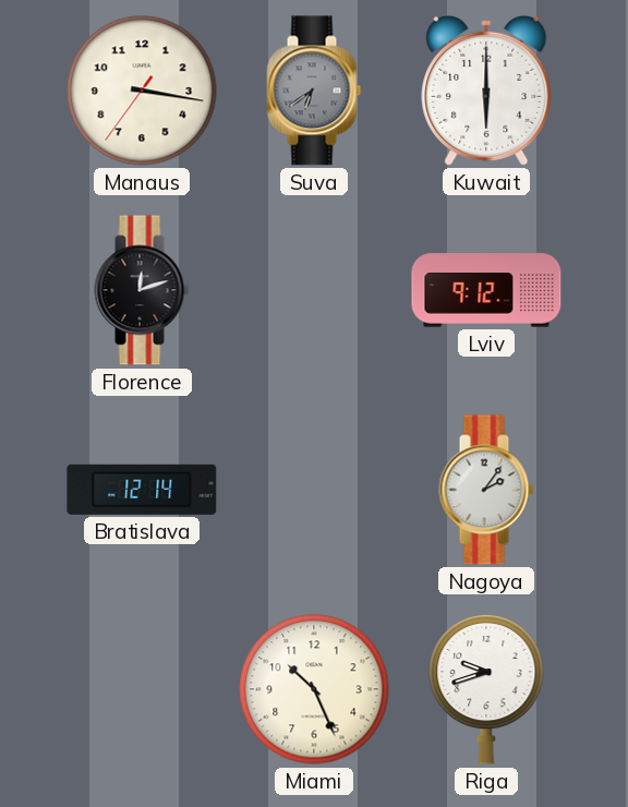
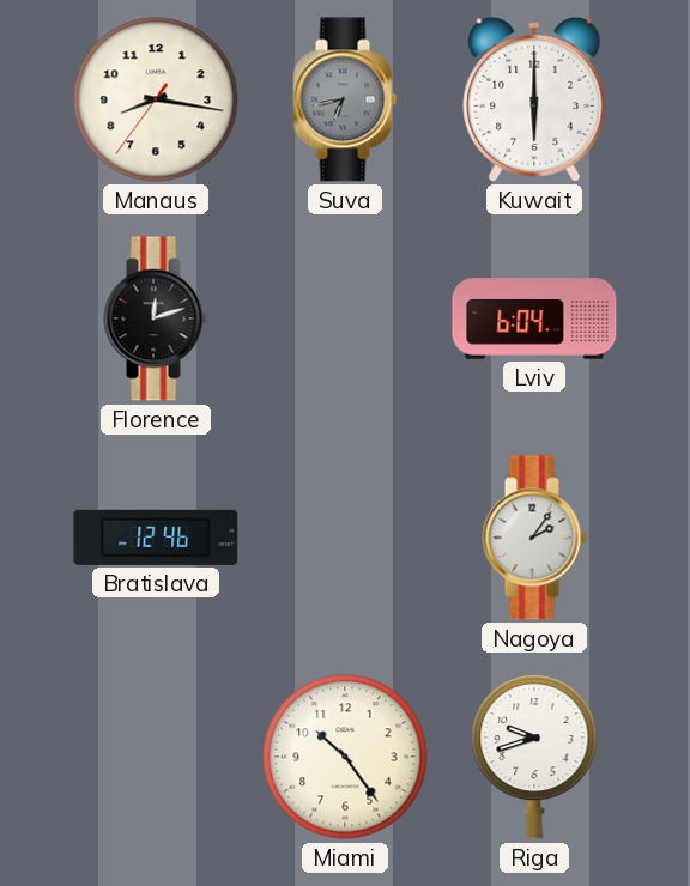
Manaus: 3:16 -> 8:16 (156, 99)
Suva: 6:39 -> 6:43 (345, 99)
Lviv: 9:12 -> 6:04 (534, 318)
Bratislava: 12:14 -> 12:46 (156, 538)
Miami: 10:26 -> 10:24 (345, 757)
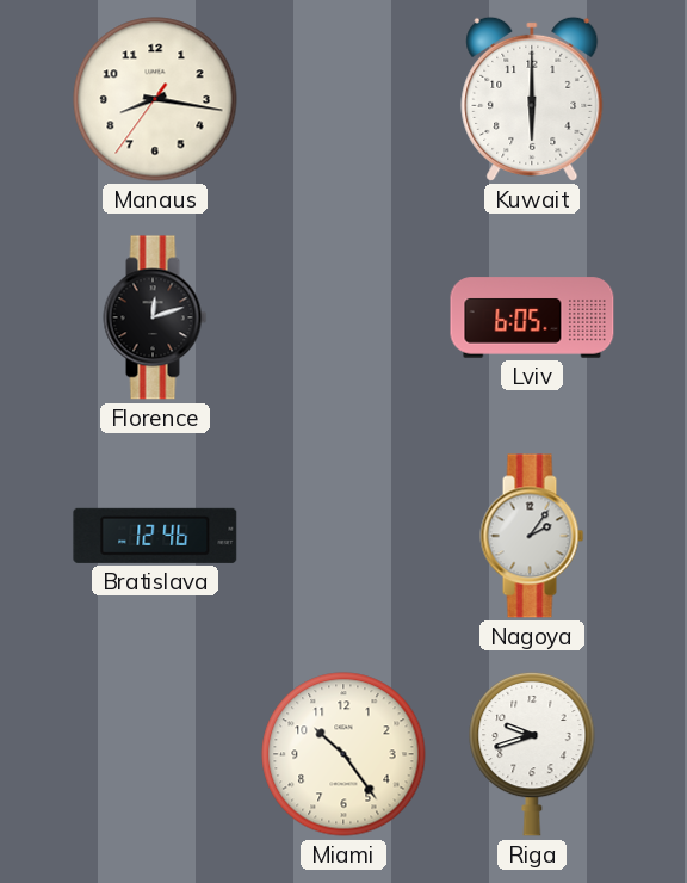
Suva: 6:43 -> none (345, 99)
Lviv: 6:04 -> 6:05 (532, 317)
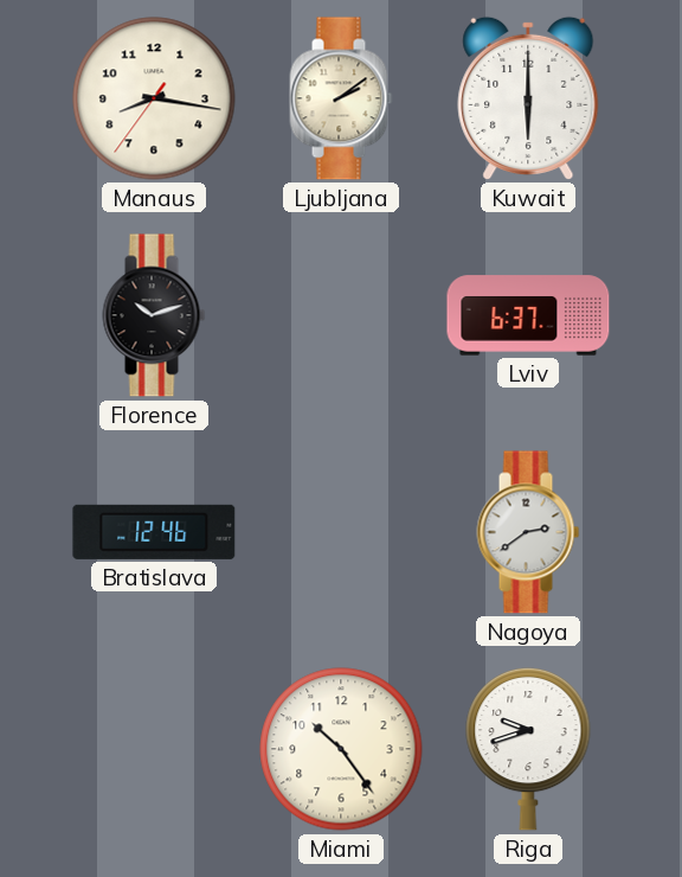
Ljubljana: none -> 2:09 (341, 98)
Florence: 12:12 -> 10:12 (154, 315)
Lviv: 6:05 -> 6:37 (528, 315)
Nagoya: 2:06 -> 2:39 (528, 532)
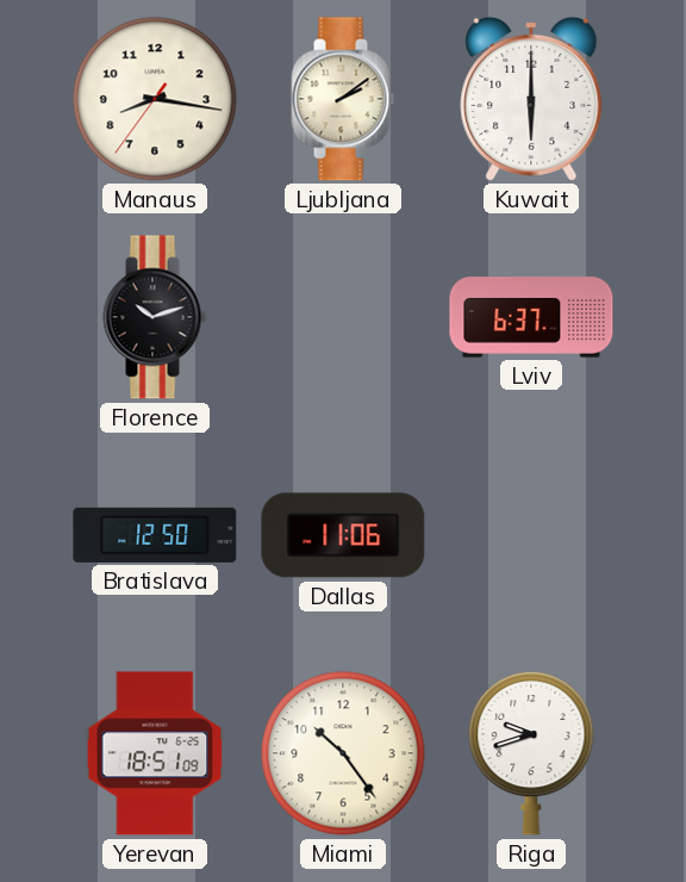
Bratislava: 12:46 -> 12:50 (155, 535)
Dallas: none -> 11:06 (343, 535)
Nagoya: 2:39 -> none (528, 532)
Yerevan: none -> 18:51 (155, 753)
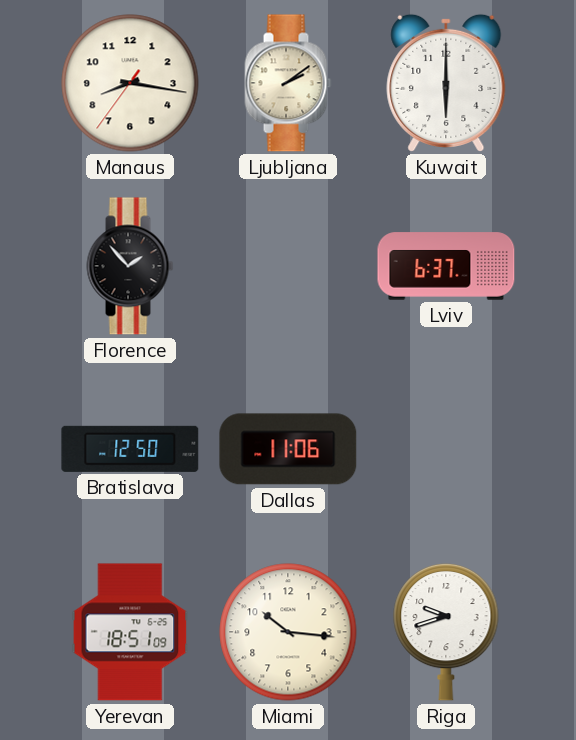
Florence: 10:12 -> 1:53 (130, 266)
Miami: 10:24 -> 10:16 (288, 632)
